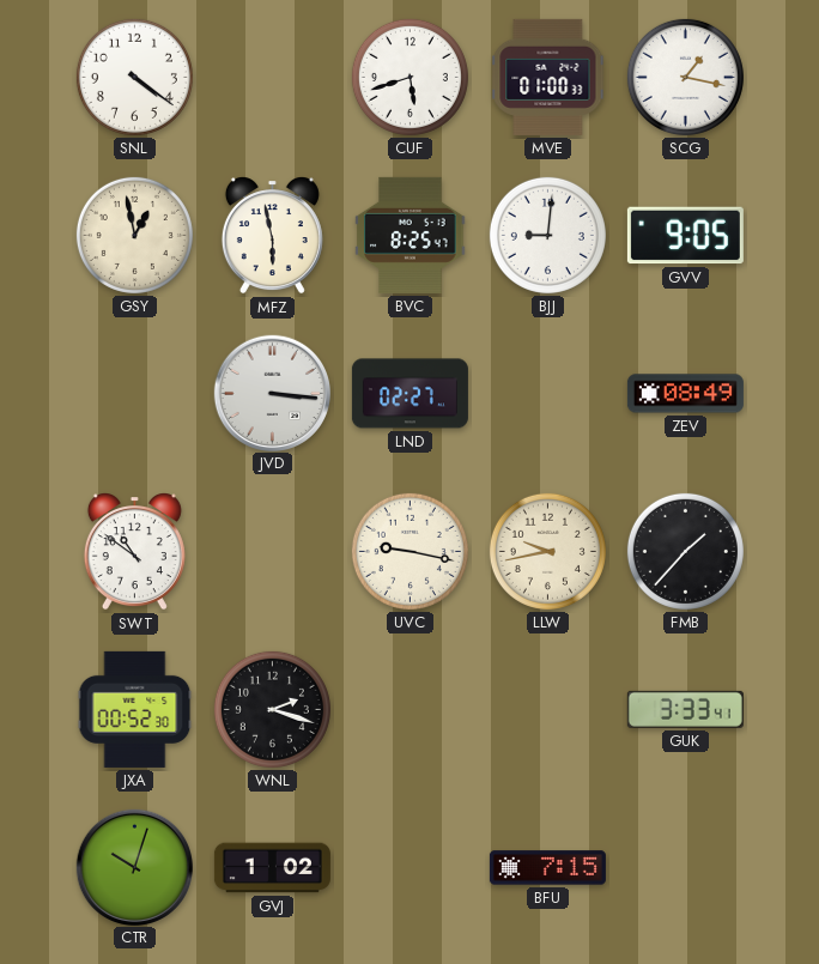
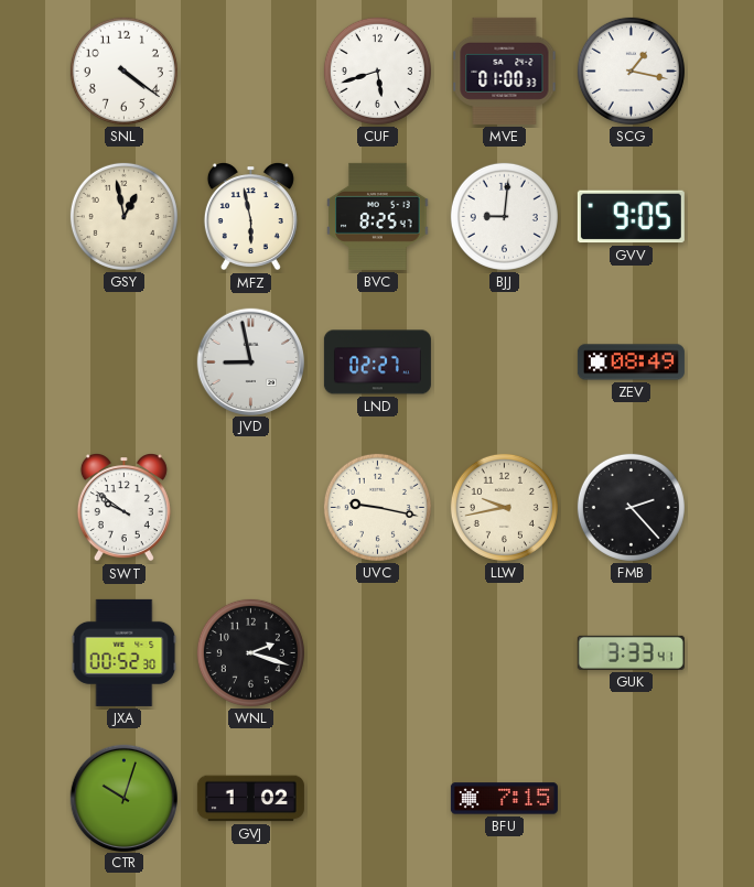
JVD: 3:16 -> 8:58 (250, 361)
SWT: 10:51 -> 9:51 (123, 508)
FMB: 1:37 -> 2:23 (631, 507)
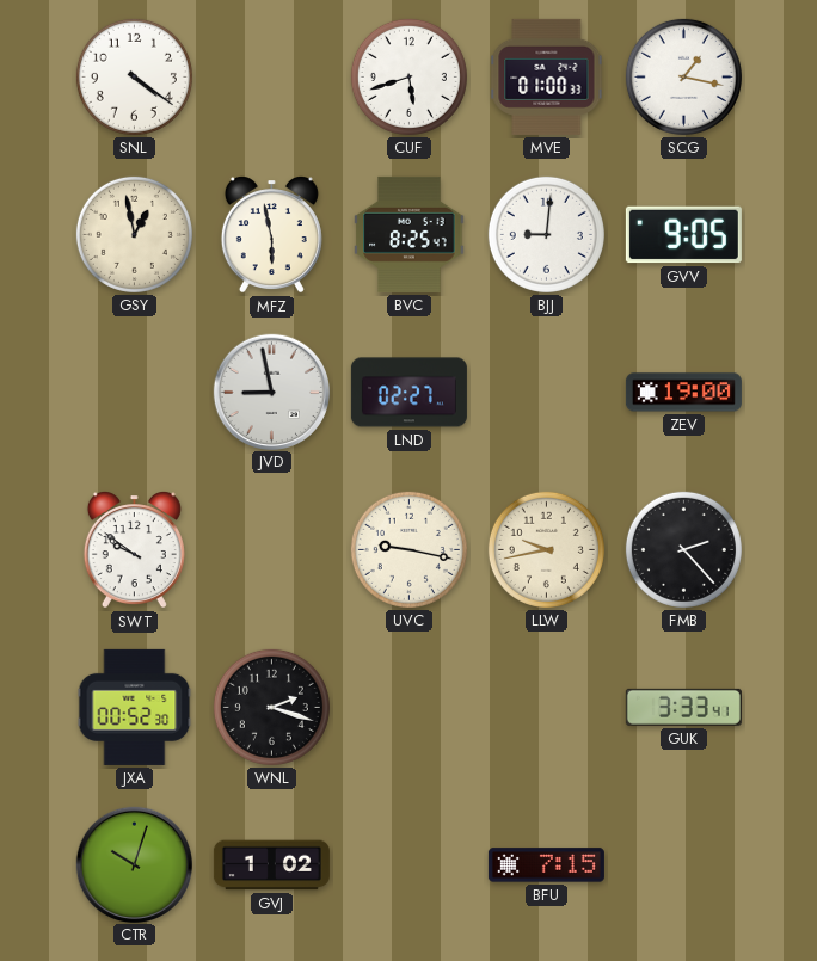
ZEV: 08:49 -> 19:00 (683, 393)
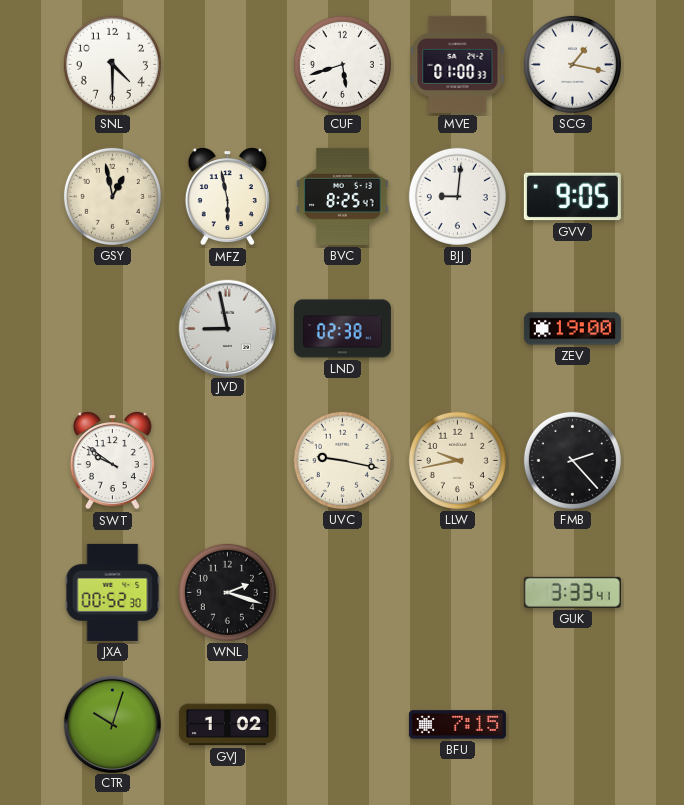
SNL: 4:21 -> 4:30 (112, 64)
LND: 02:27 -> 02:38 (342, 329)
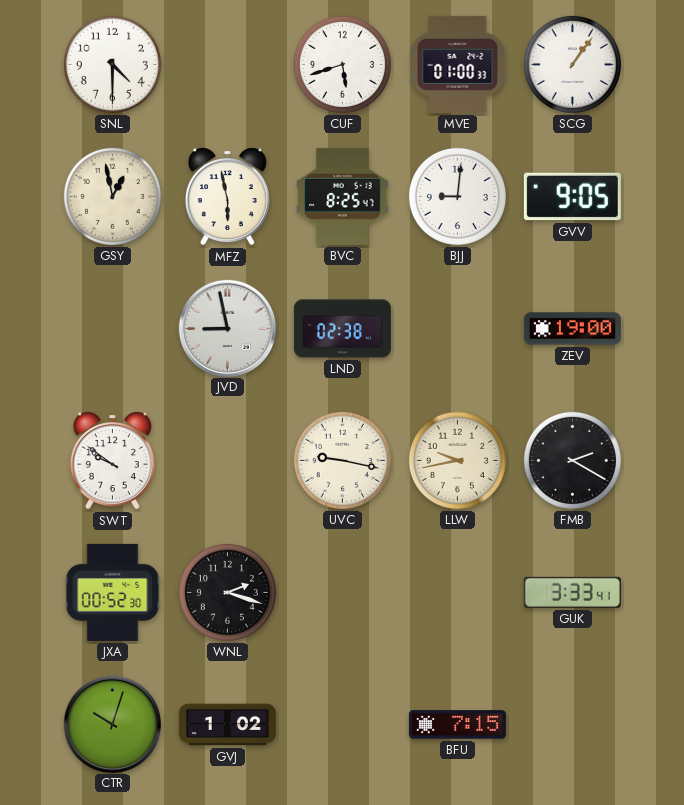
SCG: 1:17 -> 1:06 (572, 64)
FMB: 2:23 -> 2:20 (572, 460)
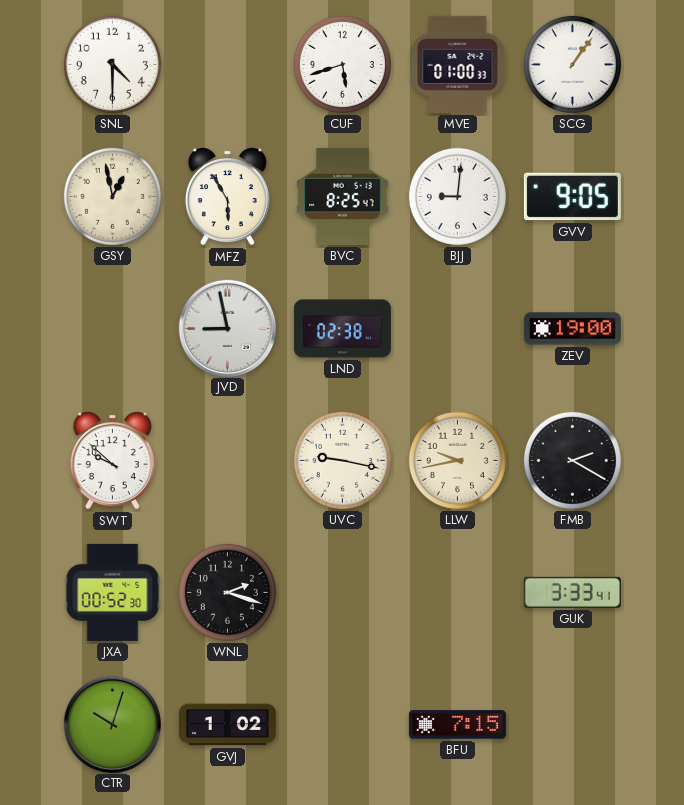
MFZ: 5:58 -> 5:55 (227, 197)
SWT: 9:51 -> 9:52 (112, 461)
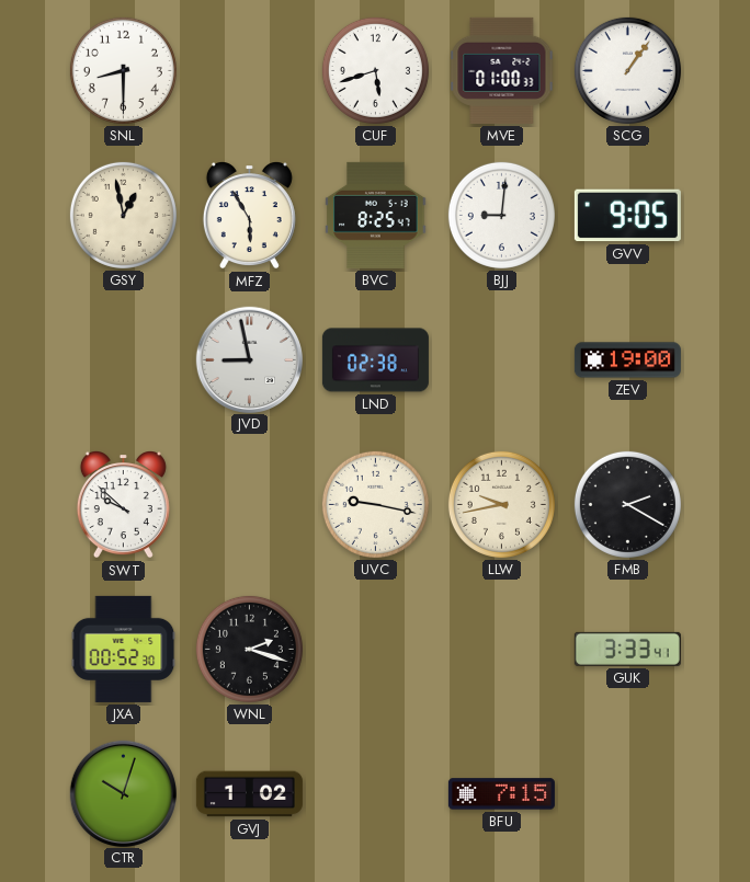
SNL: 4:30 -> 8:30 (123, 70)
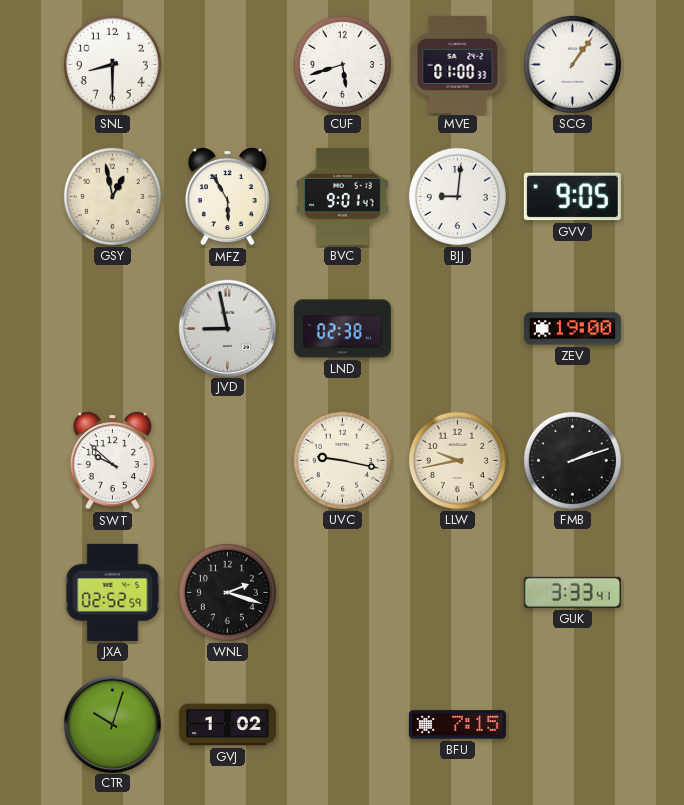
BVC: 8:25 -> 9:01 (343, 196)
FMB: 2:20 -> 2:12 (572, 460)
JXA: 00:52 -> 02:52 (113, 592)
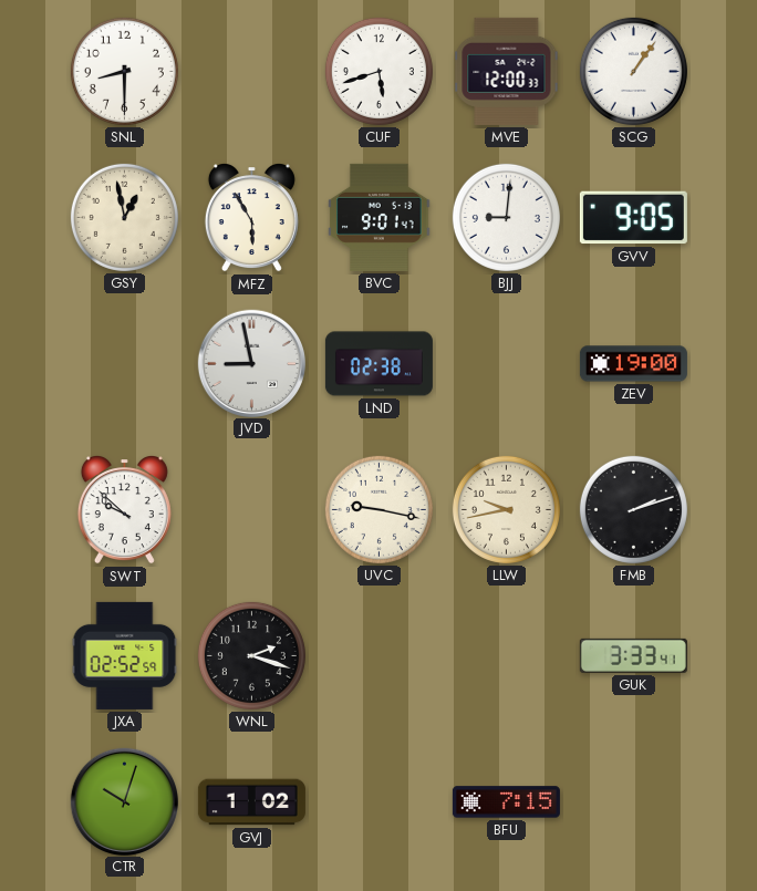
MVE: 01:00 -> 12:00 (507, 71)
